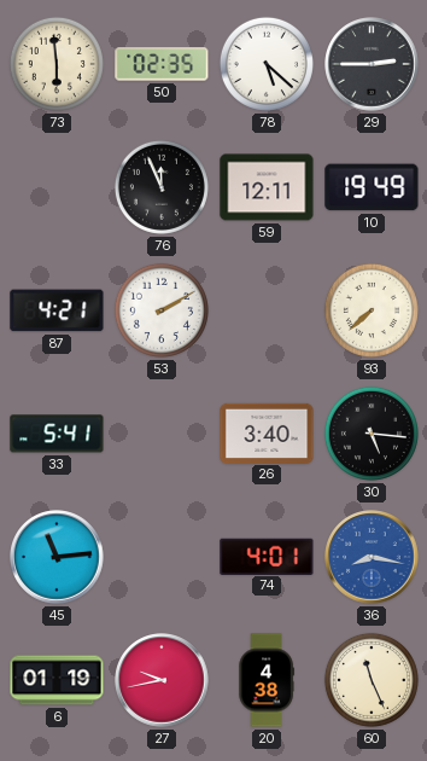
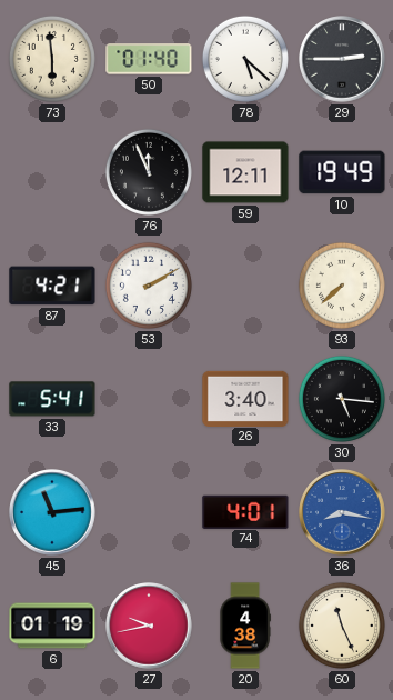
50: 02:35 -> 01:40 (149, 59)
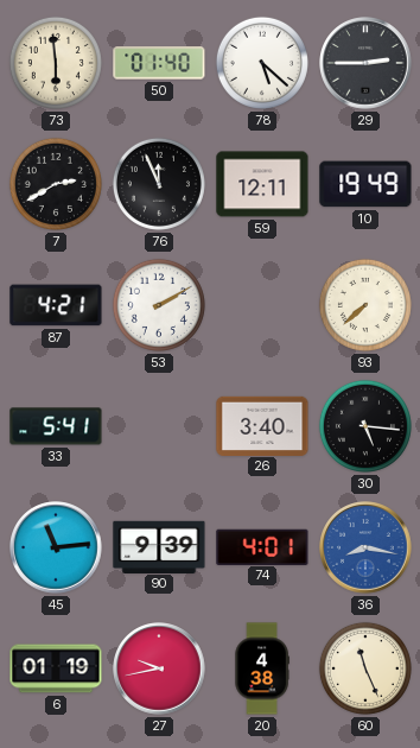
7: none -> 2:40 (56, 184)
90: none -> 9:39 (159, 546)
